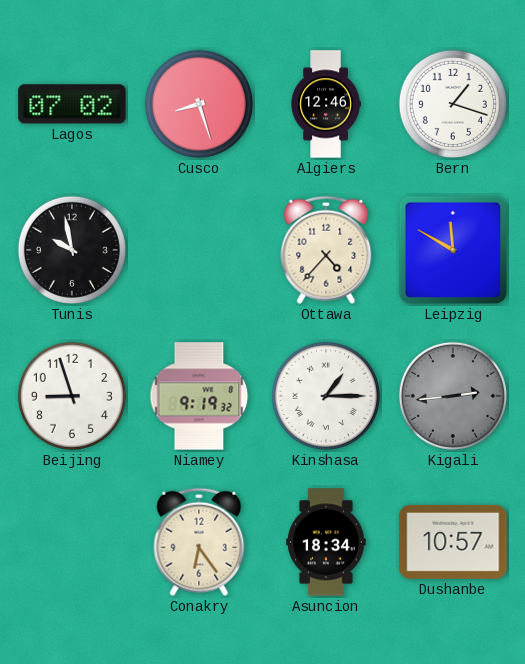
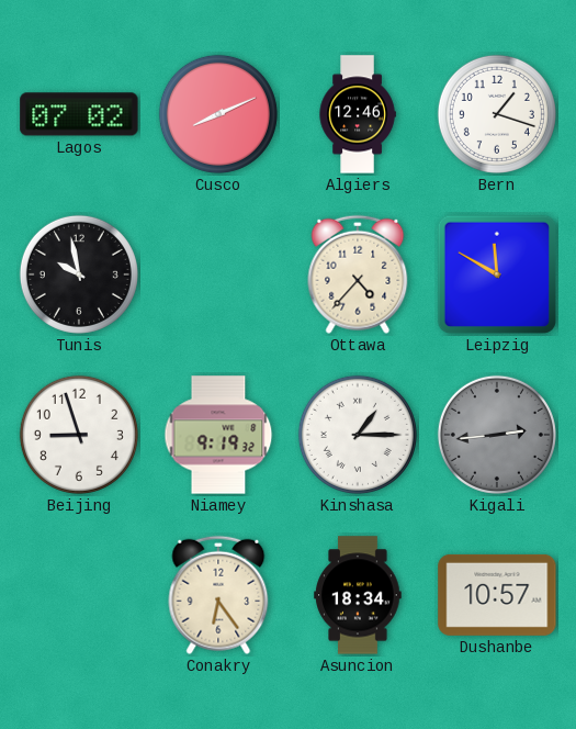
Cusco: 8:27 -> 8:11 (218, 114)
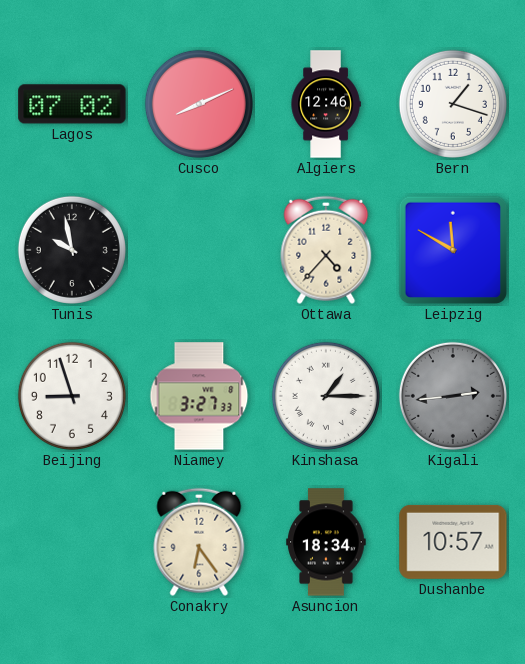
Niamey: 9:19 -> 3:27 (199, 396)
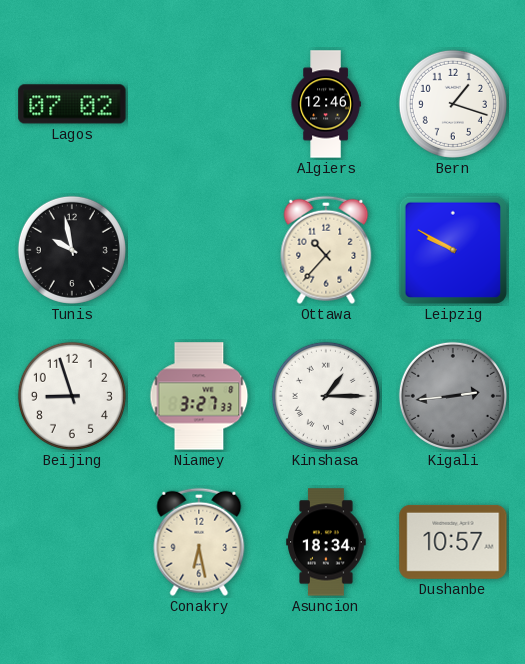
Cusco: 8:11 -> none (199, 104)
Ottawa: 4:37 -> 10:37 (326, 250)
Leipzig: 11:50 -> 9:50 (453, 250)
Conakry: 6:24 -> 6:28 (199, 542)
